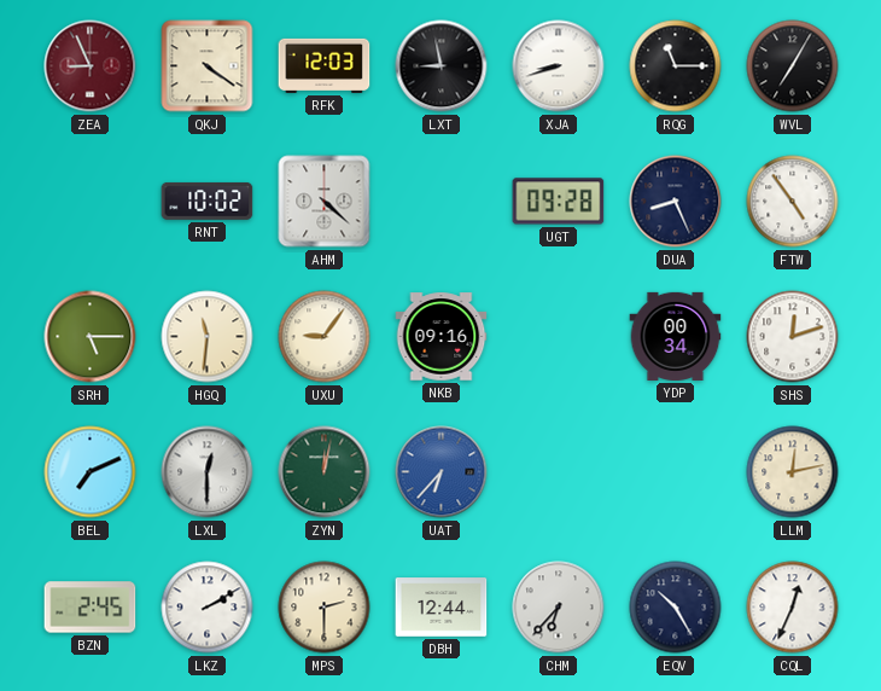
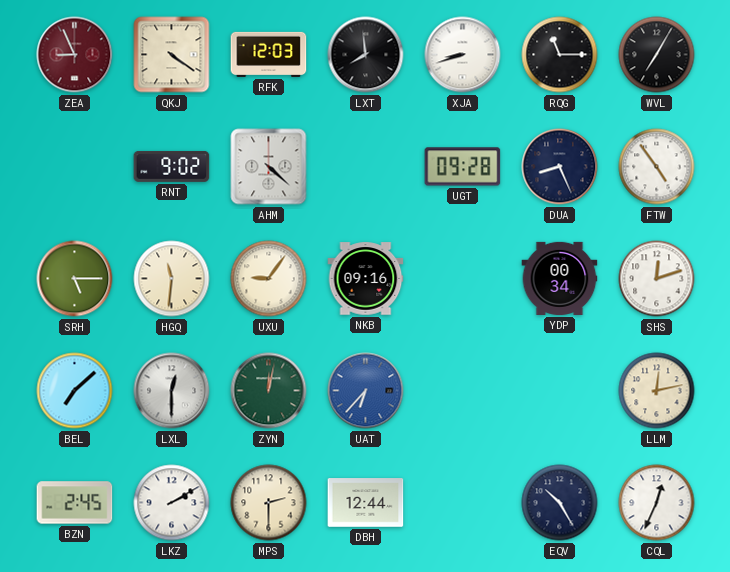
LXT: 8:58 -> 7:59 (366, 55)
RNT: 10:02 -> 9:02 (172, 166)
BEL: 7:11 -> 7:08 (75, 391)
CHM: 6:37 -> none (559, 608)
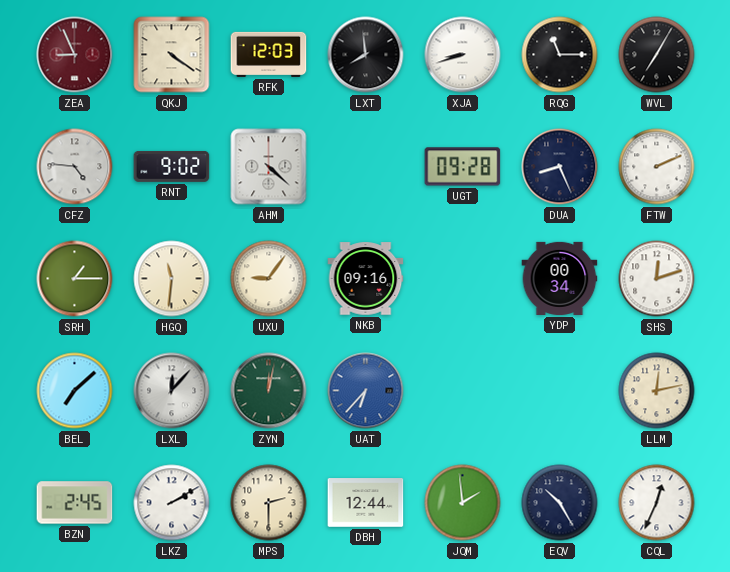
CFZ: none -> 4:46 (75, 167)
FTW: 4:54 -> 2:11 (657, 167)
SRH: 5:15 -> 1:15 (75, 279)
LXL: 12:30 -> 12:07 (172, 391)
JQM: none -> 1:59 (463, 503)
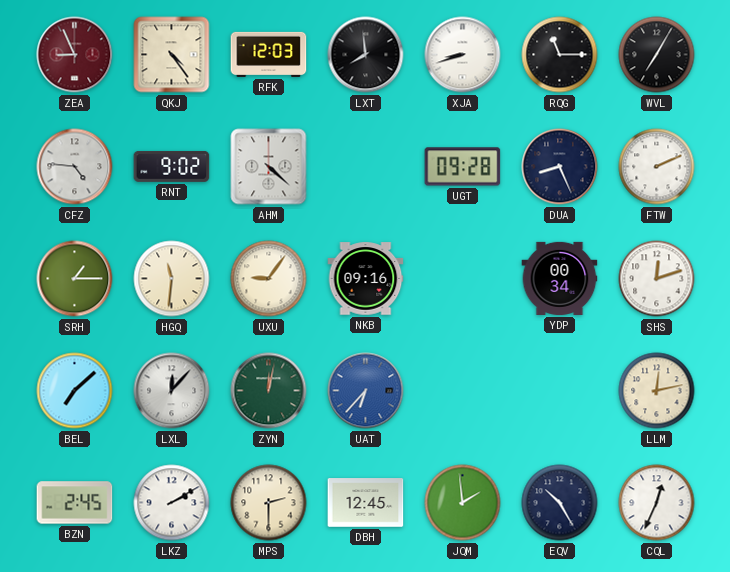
QKJ: 4:21 -> 4:24 (172, 55)
DBH: 12:44 -> 12:45 (366, 503)
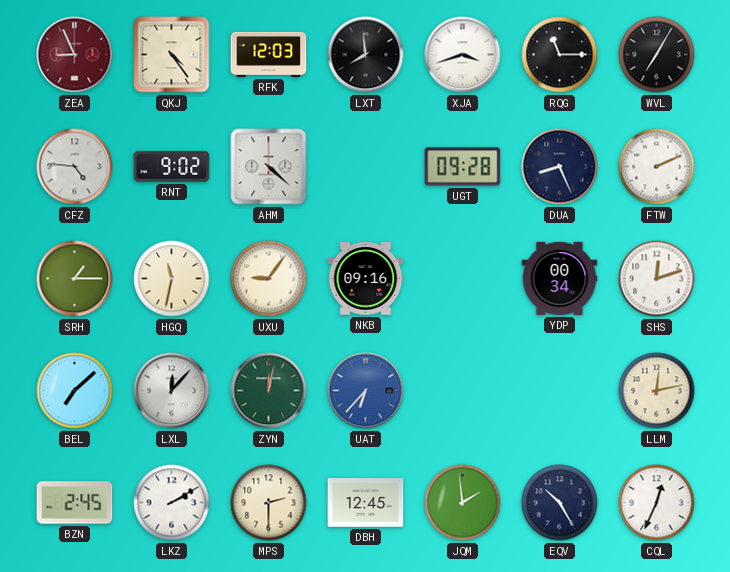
XJA: 8:42 -> 3:42 (463, 55)
HGQ: 11:31 -> 11:32 (172, 279)
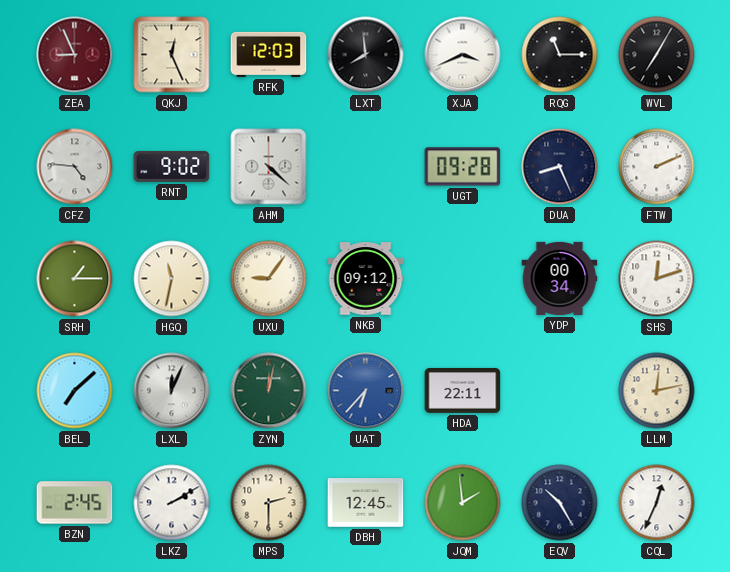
QKJ: 4:24 -> 12:26 (172, 55)
XJA: 3:42 -> 3:41 (463, 55)
NKB: 09:16 -> 09:12 (366, 279)
LXL: 12:07 -> 12:04 (172, 391)
HDA: none -> 22:11 (463, 391)
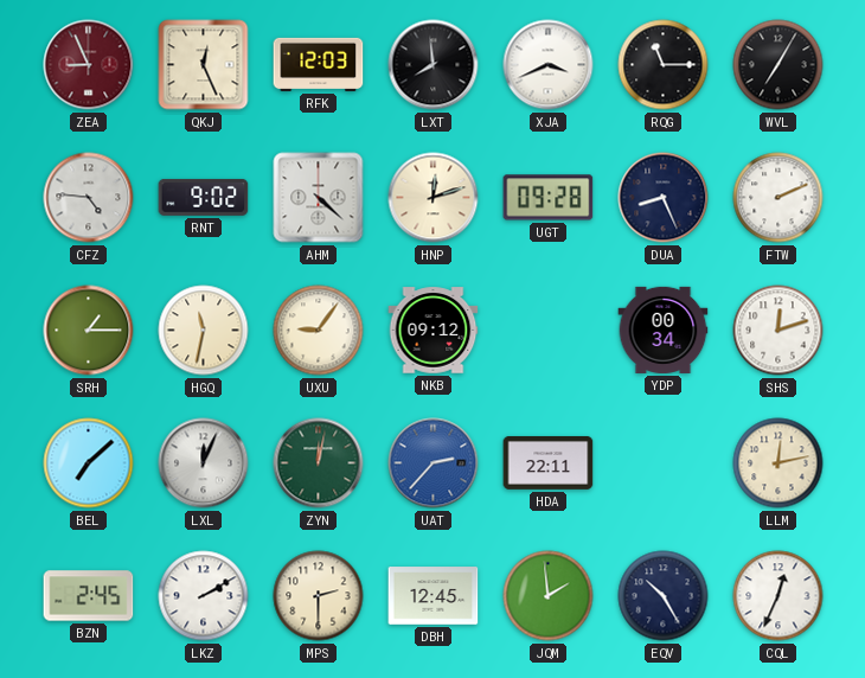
HNP: none -> 12:12 (434, 198)
UAT: 6:37 -> 2:37 (434, 463)
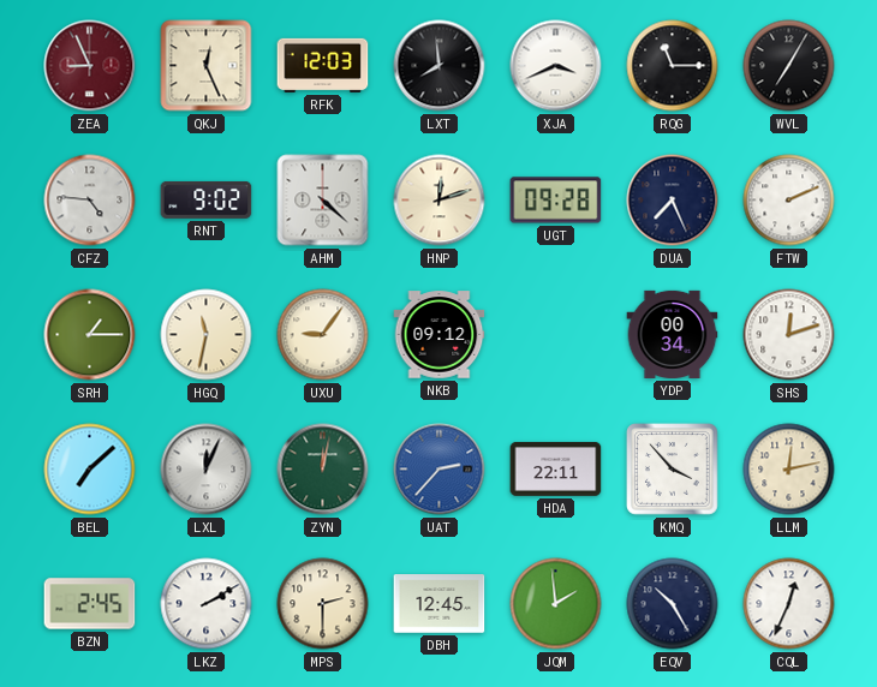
DUA: 8:26 -> 7:26 (673, 201)
KMQ: none -> 3:53 (673, 470)
